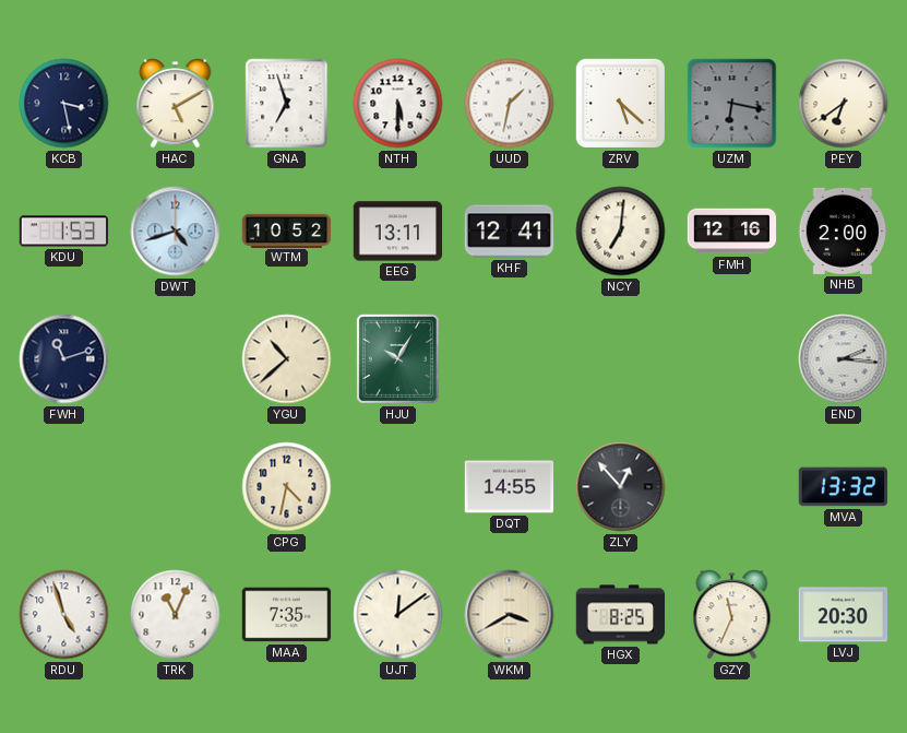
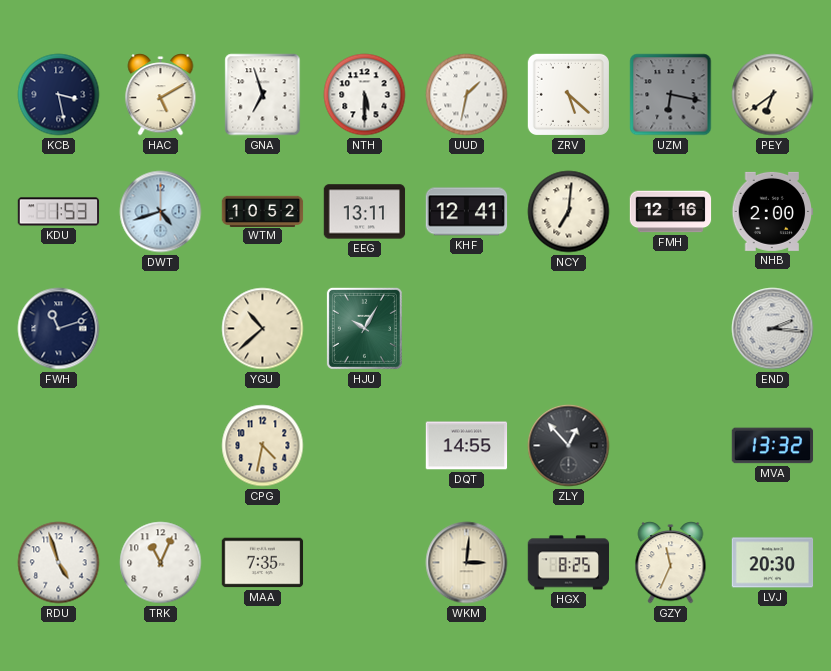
UJT: 12:09 -> none (398, 615)
WKM: 3:40 -> 3:01 (467, 563)
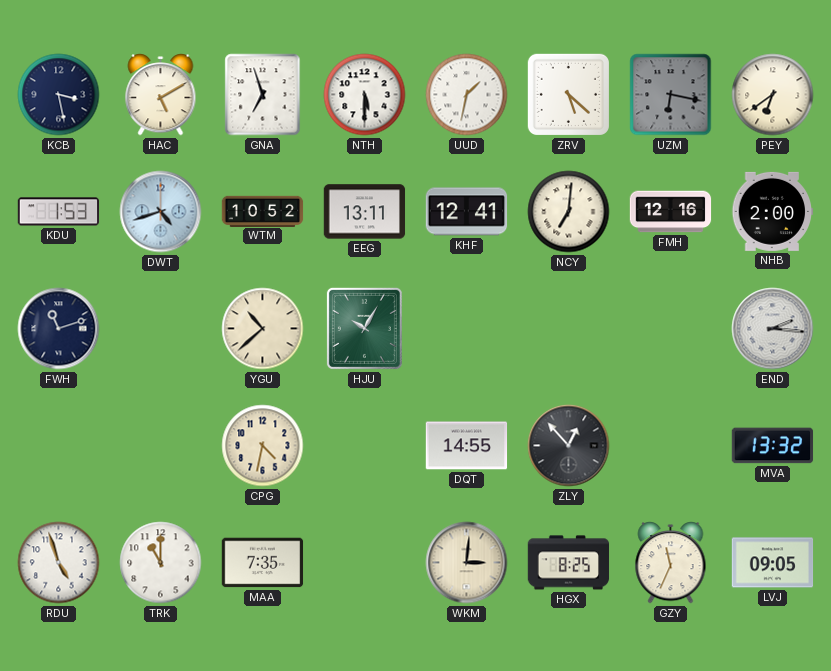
TRK: 11:04 -> 11:00 (161, 563)
LVJ: 20:30 -> 09:05 (773, 563)
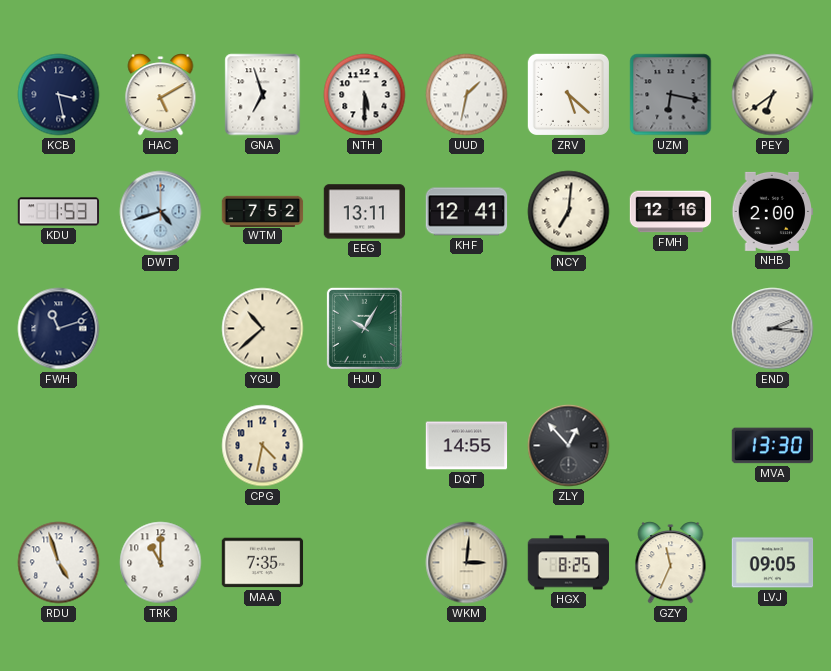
WTM: 10:52 -> 7:52 (263, 211)
MVA: 13:32 -> 13:30 (773, 446)
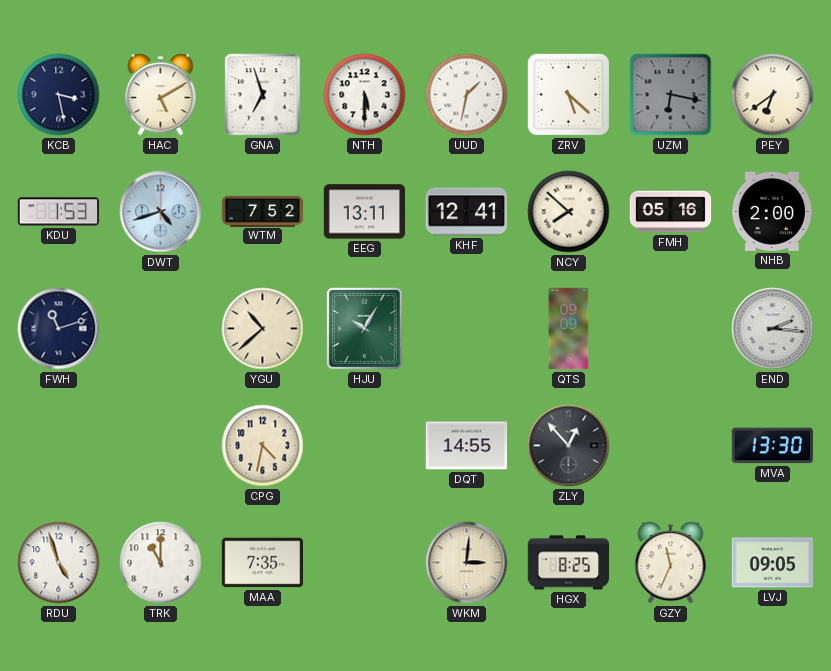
NCY: 7:01 -> 7:52 (569, 212)
FMH: 12:16 -> 05:16 (671, 212)
QTS: none -> 09:09 (569, 329)
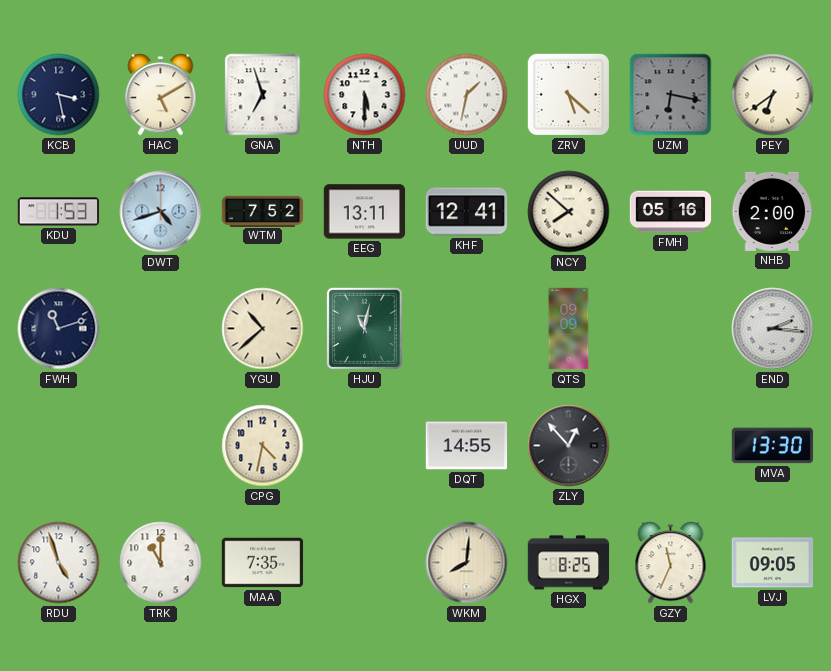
HJU: 10:05 -> 11:02 (364, 328)
WKM: 3:01 -> 8:01 (467, 563)
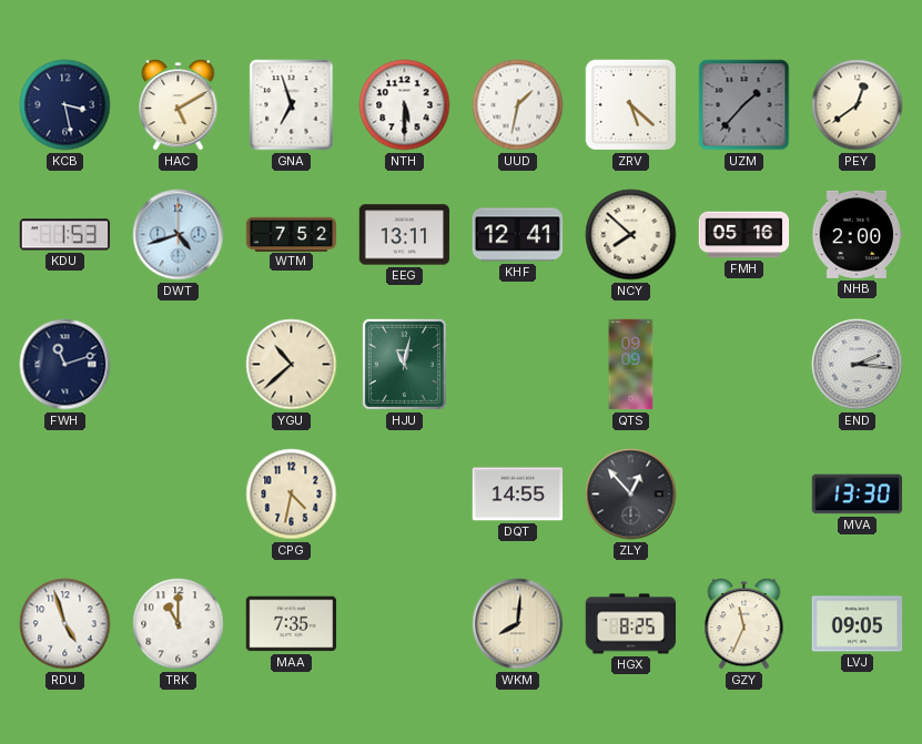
UZM: 6:17 -> 1:37 (744, 105)
PEY: 6:39 -> 12:39 (858, 105)
